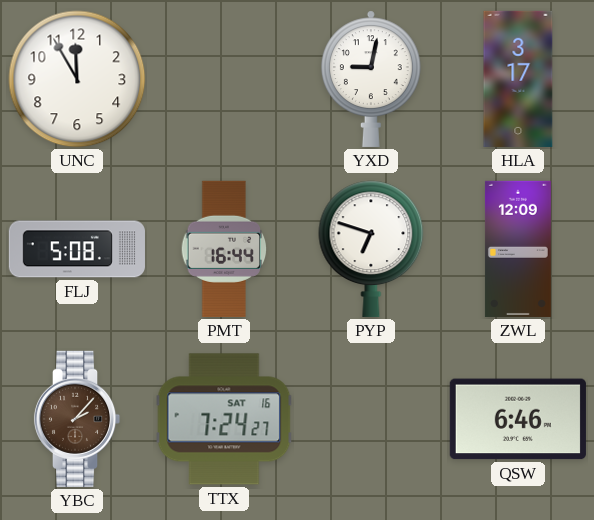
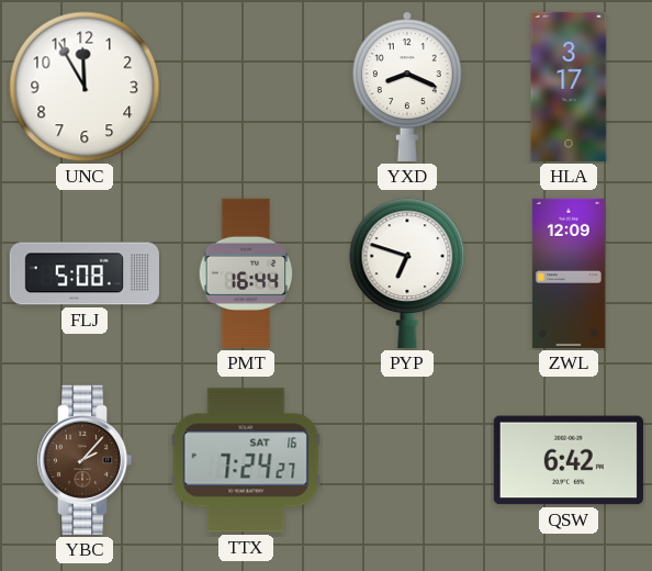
YXD: 9:02 -> 8:19 (407, 87)
QSW: 6:46 -> 6:42 (569, 460)
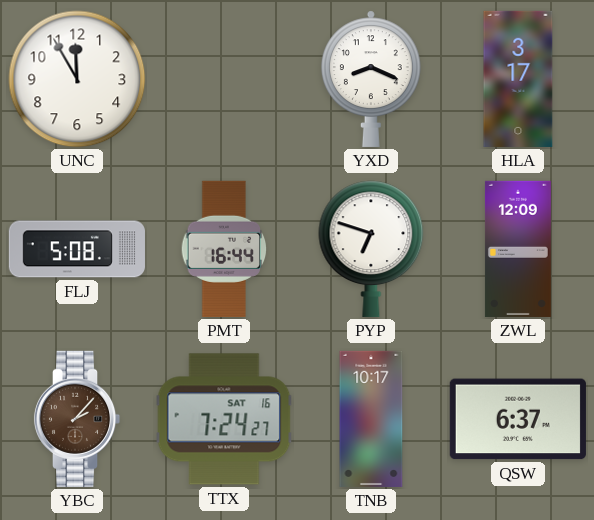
TNB: none -> 10:17 (371, 419)
QSW: 6:42 -> 6:37 (518, 419)
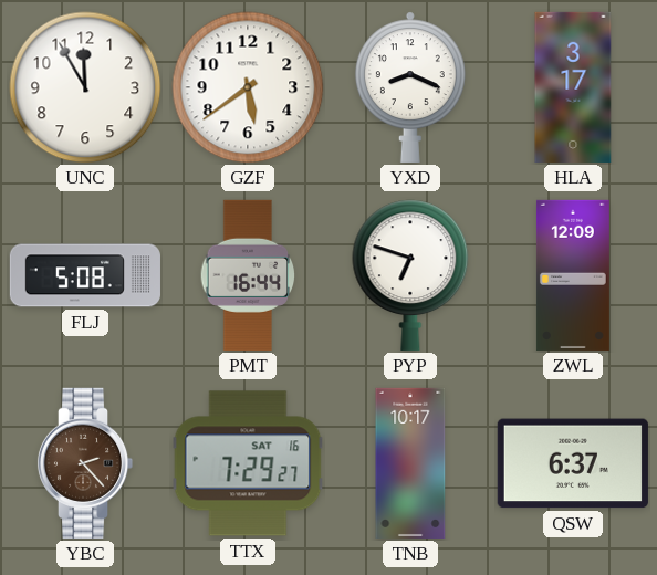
GZF: none -> 5:39 (248, 87)
YBC: 2:07 -> 2:23 (85, 463)
TTX: 7:24 -> 7:29 (248, 463)
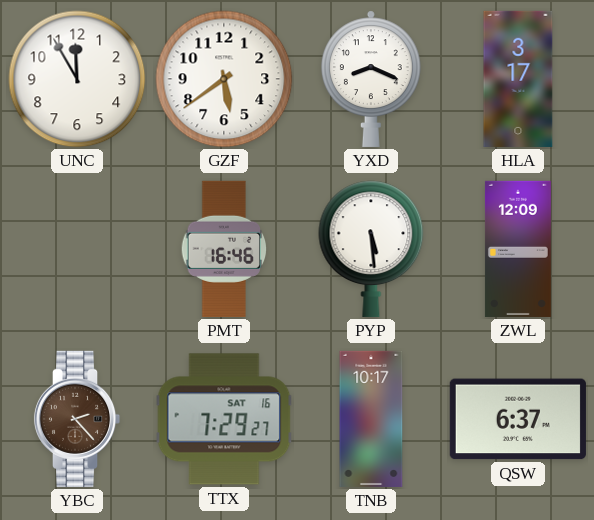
FLJ: 5:08 -> none (85, 275)
PMT: 16:44 -> 16:46 (224, 249)
PYP: 6:48 -> 5:29 (371, 249)
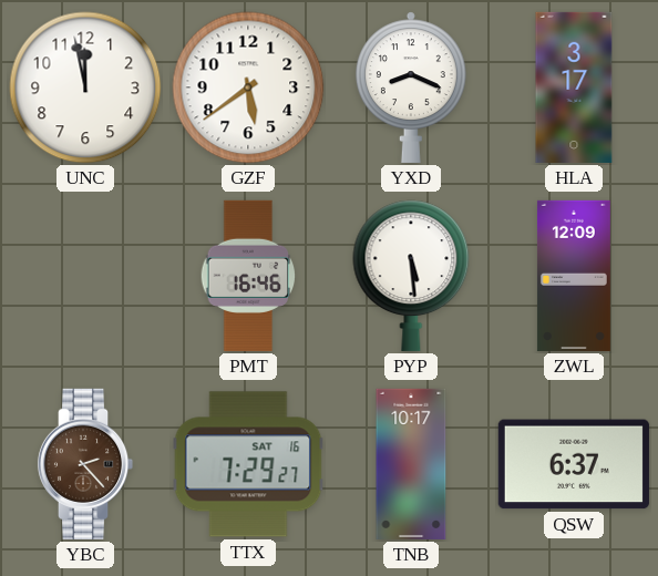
UNC: 11:55 -> 11:58 (85, 88)
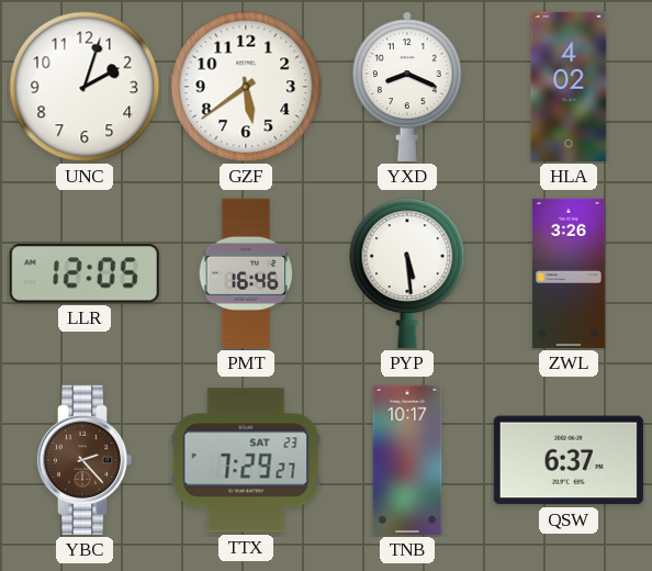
UNC: 11:58 -> 2:03 (85, 87)
HLA: 3:17 -> 4:02 (569, 87)
LLR: none -> 12:05 (85, 273)
ZWL: 12:09 -> 3:26 (569, 273)
TTX date: SAT 16 -> SAT 23 (246, 460)
